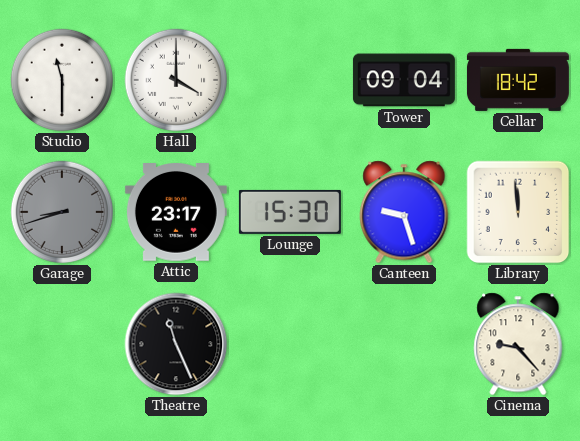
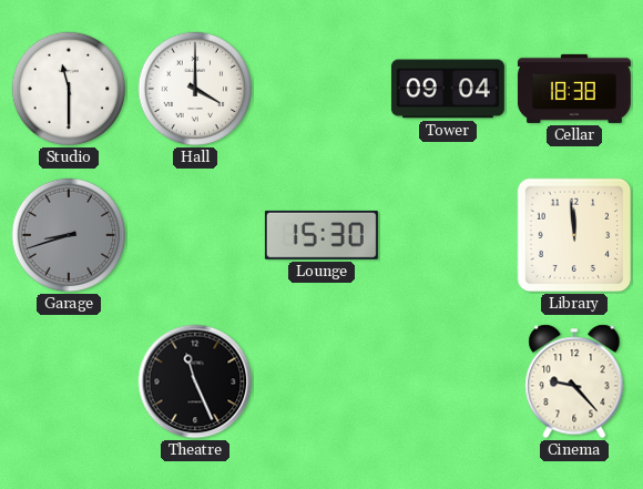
Cellar: 18:42 -> 18:38 (574, 89)
Attic: 23:17 -> none (176, 213)
Canteen: 9:27 -> none (404, 212)
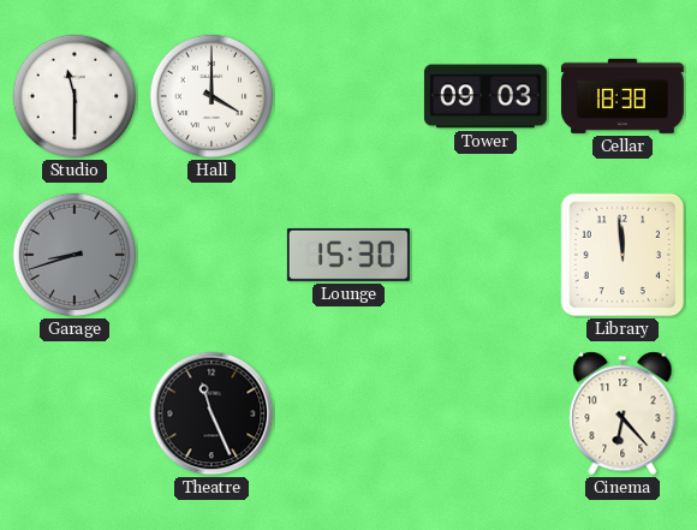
Tower: 09:04 -> 09:03 (485, 96)
Cinema: 9:23 -> 6:23 (622, 413)
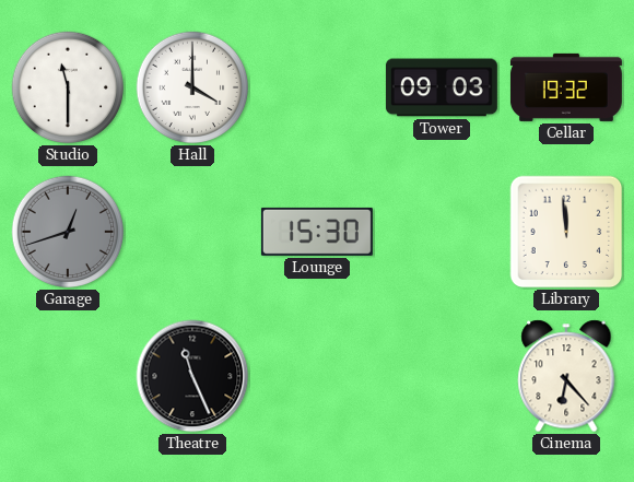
Cellar: 18:38 -> 19:32 (566, 87)
Garage: 8:42 -> 12:42 (68, 232)
